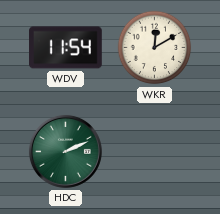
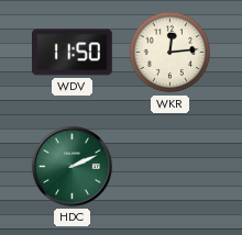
WDV: 11:54 -> 11:50 (73, 53)
WKR: 12:10 -> 12:14 (170, 53)
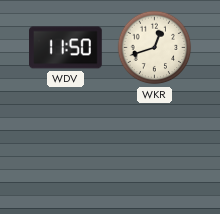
WKR: 12:14 -> 12:42 (155, 48)
HDC: 2:11 -> none (71, 166)
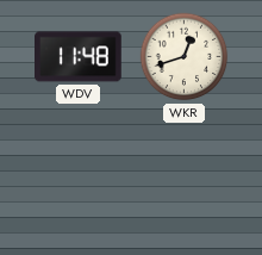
WDV: 11:50 -> 11:48 (79, 57)
